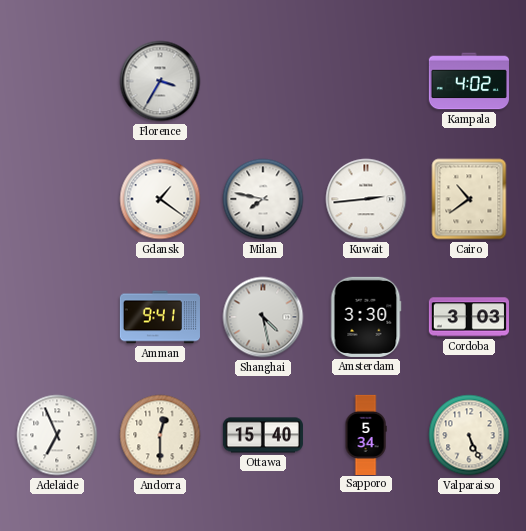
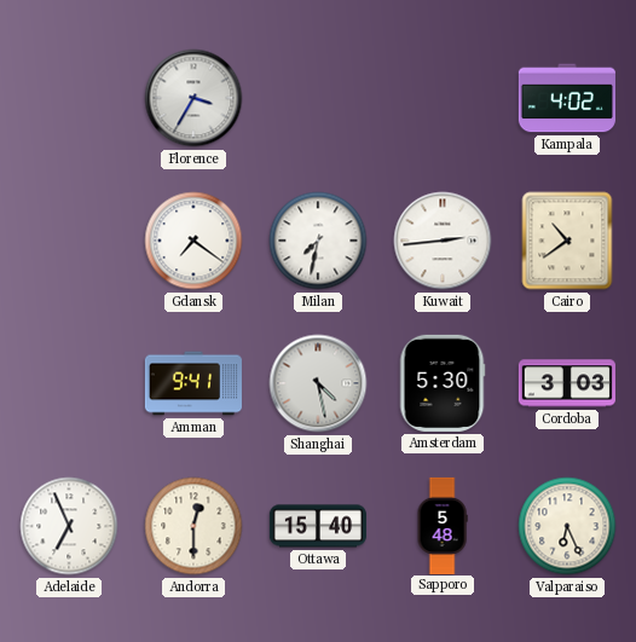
Gdansk: 1:21 -> 7:21 (193, 241)
Milan: 7:47 -> 7:32 (318, 241)
Amsterdam: 3:30 -> 5:30 (443, 383)
Sapporo: 5:34 -> 5:48 (443, 525)
Valparaiso: 5:26 -> 6:26 (567, 526)
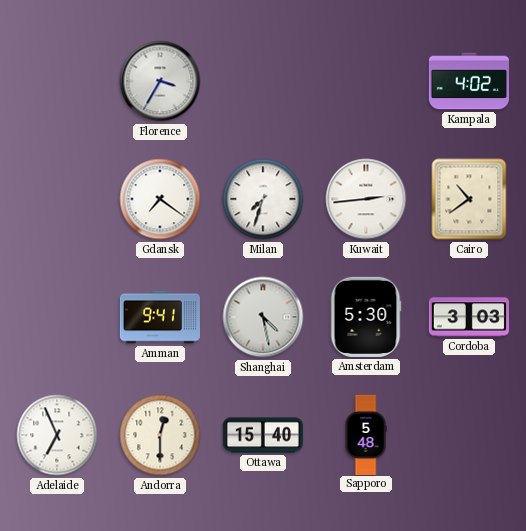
Milan: 7:32 -> 7:33 (263, 199)
Valparaiso: 6:26 -> none (567, 526)
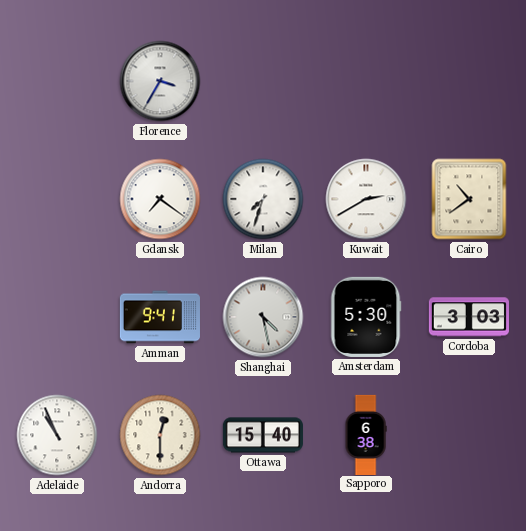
Kampala: 4:02 -> none (469, 81)
Kuwait: 2:44 -> 2:40 (366, 199)
Adelaide: 6:56 -> 10:56 (57, 435)
Sapporo: 5:48 -> 6:38 (366, 434)
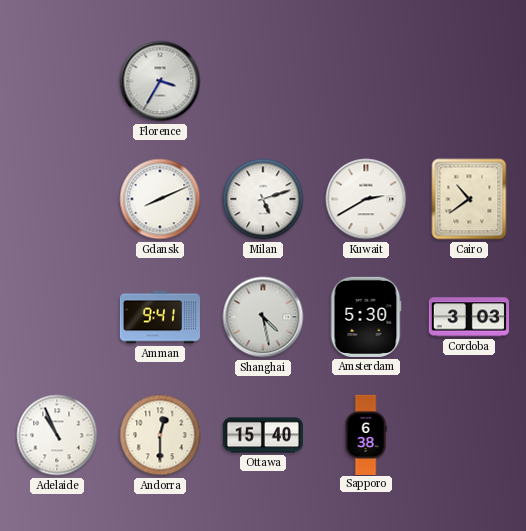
Gdansk: 7:21 -> 8:11 (160, 199)
Milan: 7:33 -> 5:12 (263, 199)
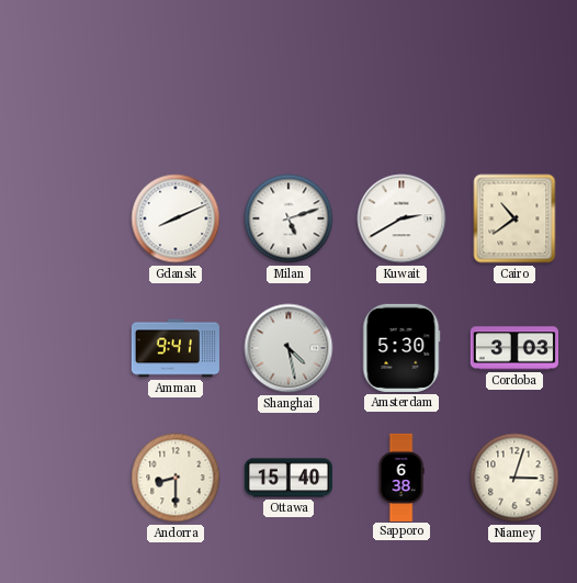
Florence: 3:35 -> none (160, 81)
Adelaide: 10:56 -> none (57, 435)
Andorra: 12:30 -> 8:30 (176, 478)
Niamey: none -> 3:03 (514, 478)
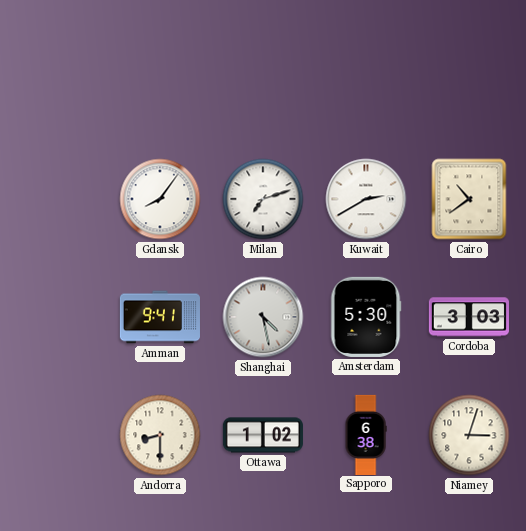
Gdansk: 8:11 -> 8:06 (160, 199)
Milan: 5:12 -> 7:12 (263, 199)
Ottawa: 15:40 -> 1:02 (263, 435)
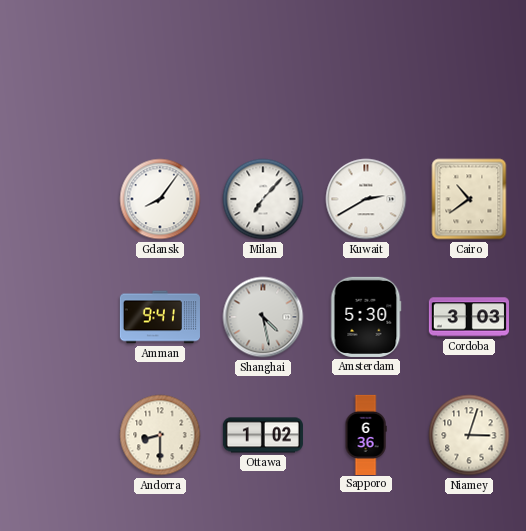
Milan: 7:12 -> 7:07 (263, 199)
Sapporo: 6:38 -> 6:36 (366, 434)
